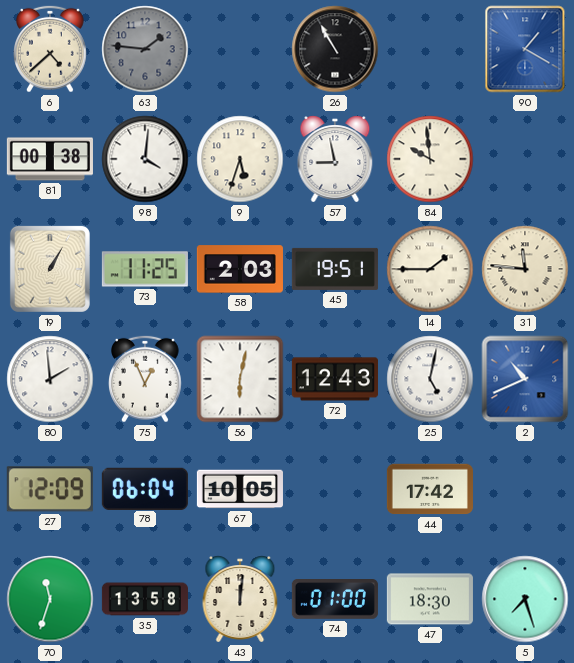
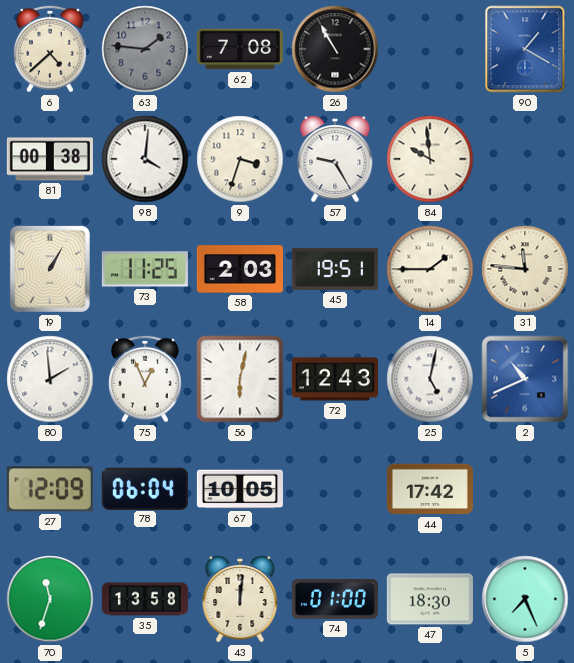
62: none -> 7:08 (240, 49)
9: 5:33 -> 3:33 (240, 159)
57: 8:58 -> 9:25 (335, 159)
5: 7:27 -> 7:26 (525, 599)
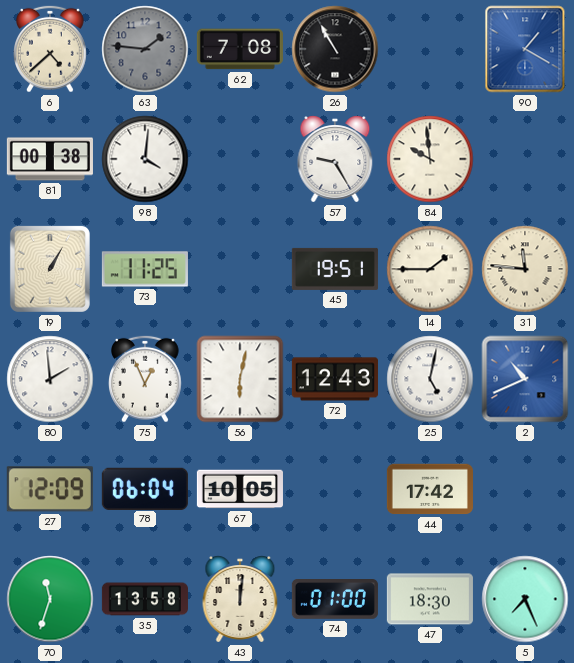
9: 3:33 -> none (240, 159)
58: 2:03 -> none (240, 269)
